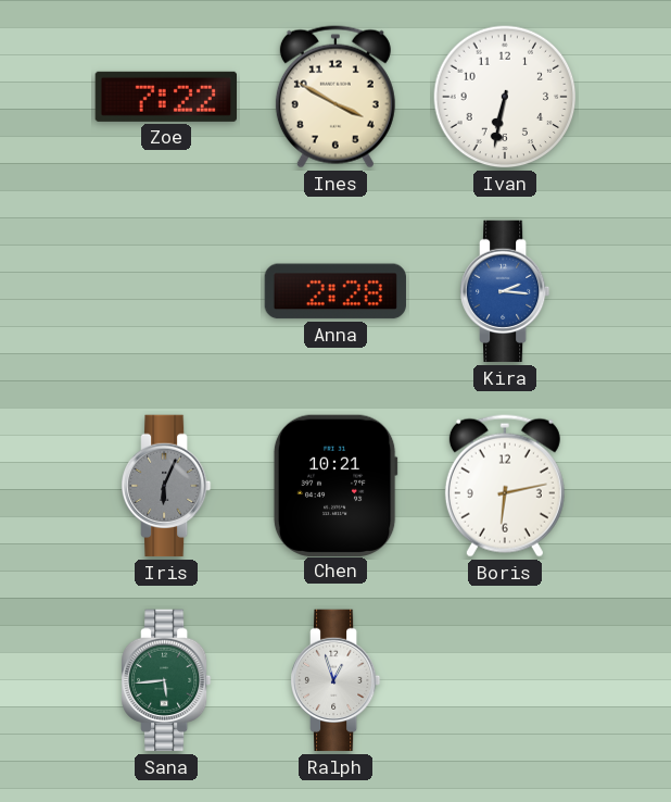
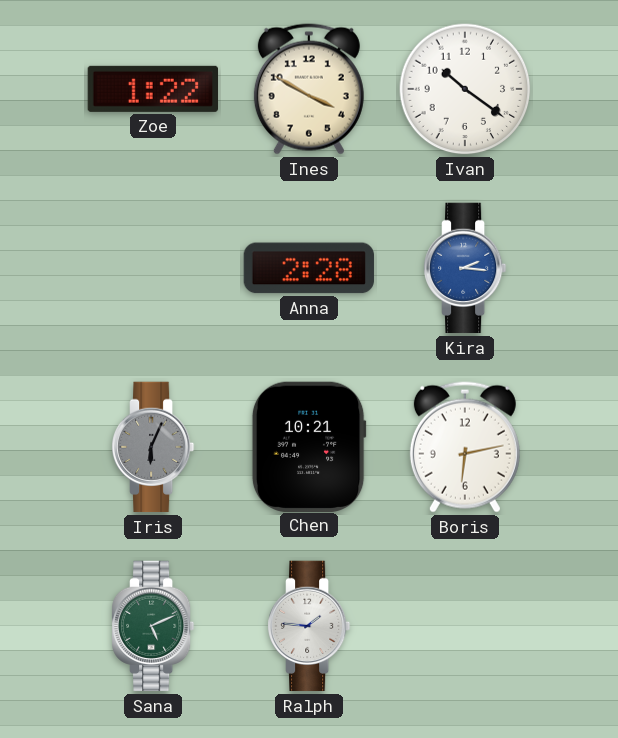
Zoe: 7:22 -> 1:22 (152, 89)
Ivan: 6:32 -> 10:21 (465, 89)
Sana: 5:44 -> 5:11 (154, 626)
Ralph: 12:57 -> 1:46 (310, 626)
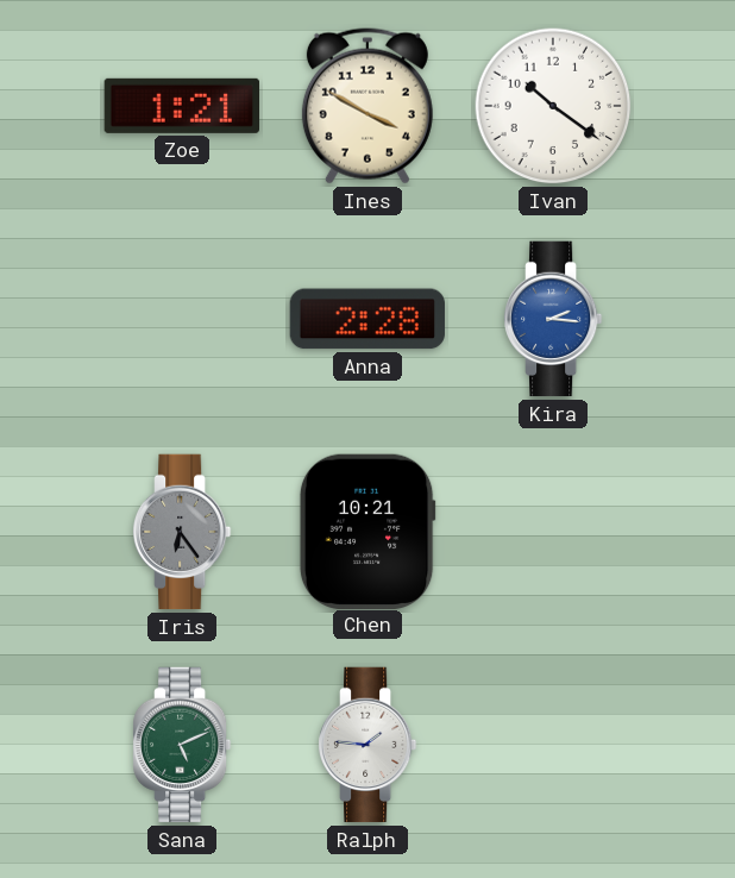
Zoe: 1:22 -> 1:21 (181, 106)
Iris: 6:04 -> 6:24 (183, 532)
Boris: 6:13 -> none (465, 447)
